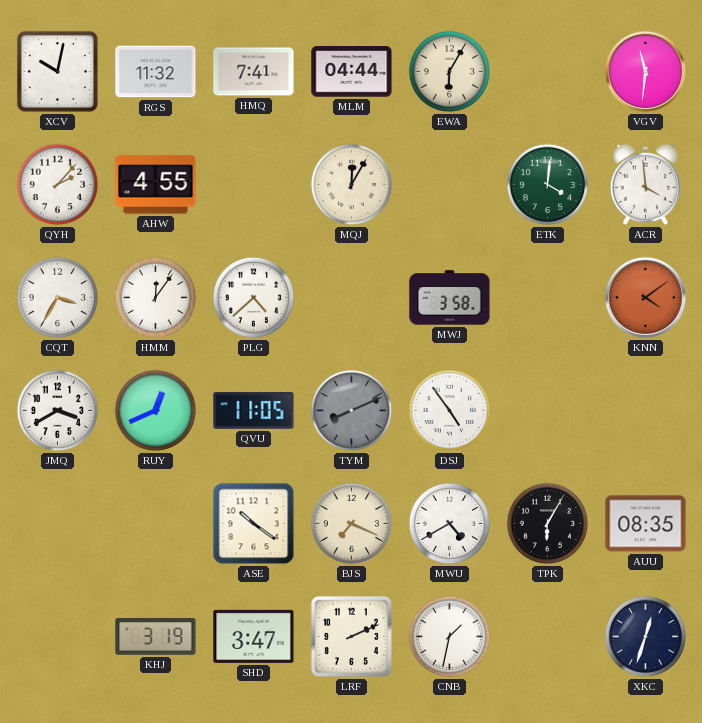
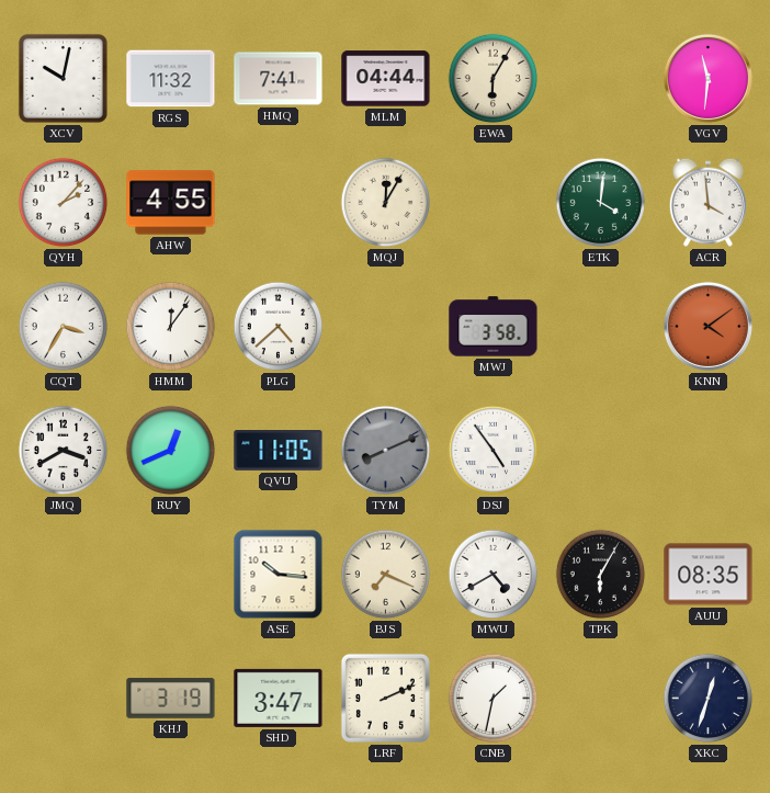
ASE: 10:21 -> 10:16 (279, 575)
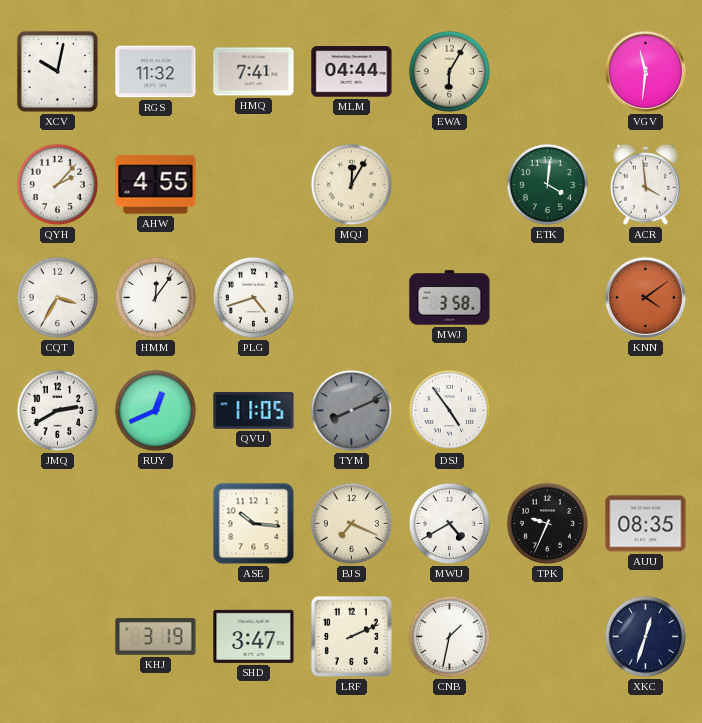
PLG: 4:38 -> 4:42 (254, 298)
JMQ: 3:40 -> 2:40 (58, 411)
TPK: 6:05 -> 9:34 (548, 524)
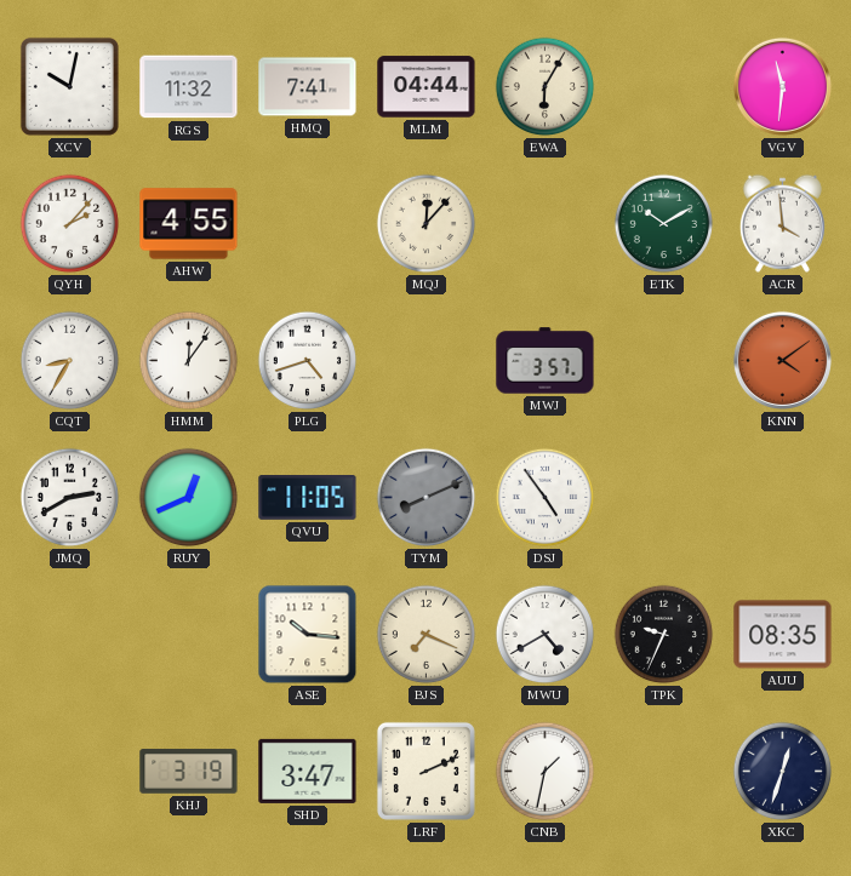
MQJ: 12:05 -> 12:07 (427, 224)
ETK: 4:01 -> 10:10 (664, 224)
CQT: 3:35 -> 8:35 (70, 361)
MWJ: 3:58 -> 3:57 (546, 361)
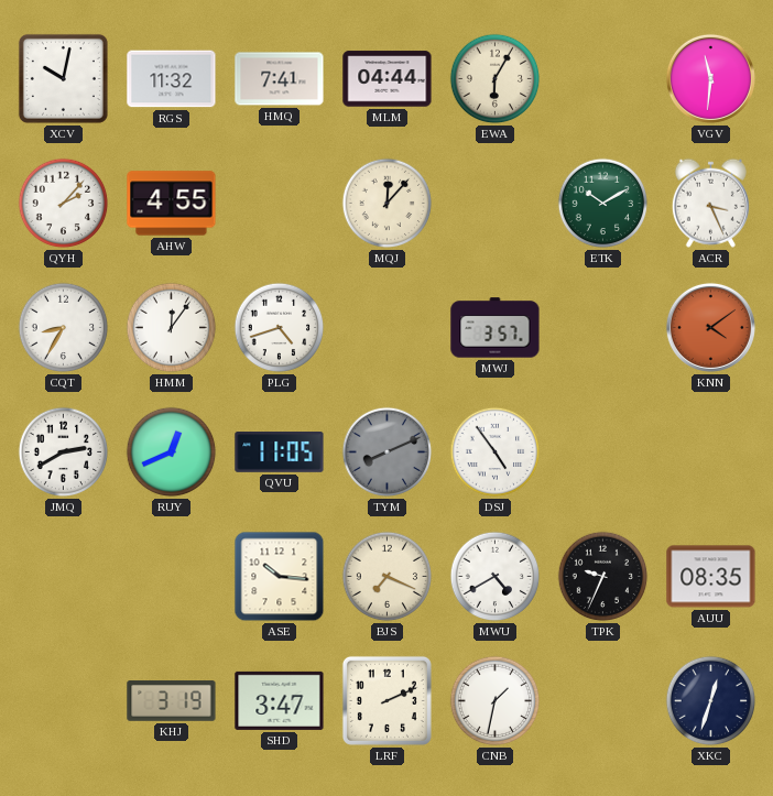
ACR: 3:59 -> 3:26 (710, 203)
